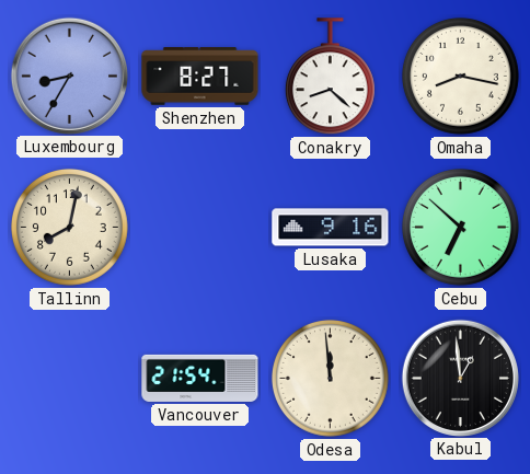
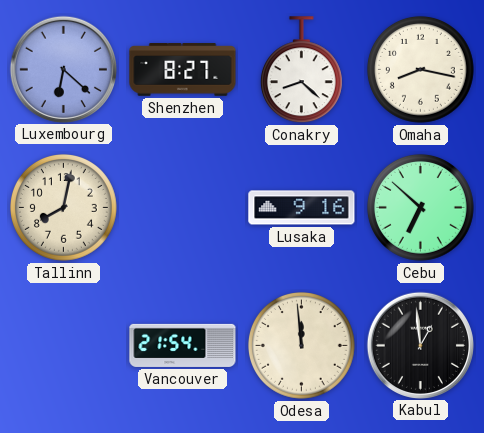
Luxembourg: 8:35 -> 6:22 (63, 69)
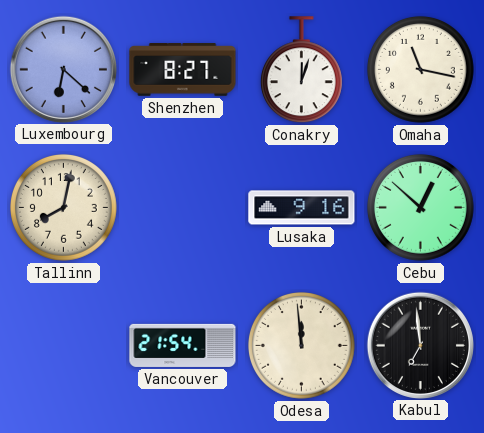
Conakry: 8:22 -> 12:03 (301, 70)
Omaha: 8:17 -> 11:17 (420, 69)
Cebu: 6:52 -> 12:52 (420, 207)
Kabul: 12:59 -> 6:59 (420, 345)
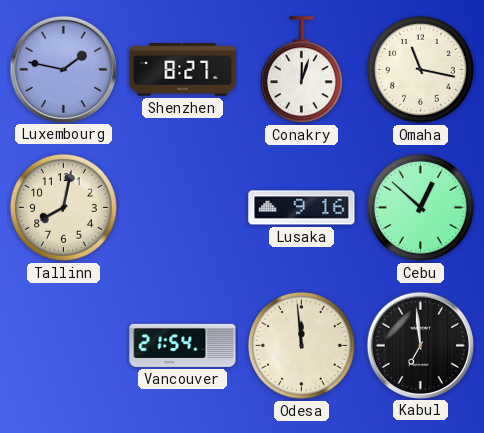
Luxembourg: 6:22 -> 1:47 (63, 69)
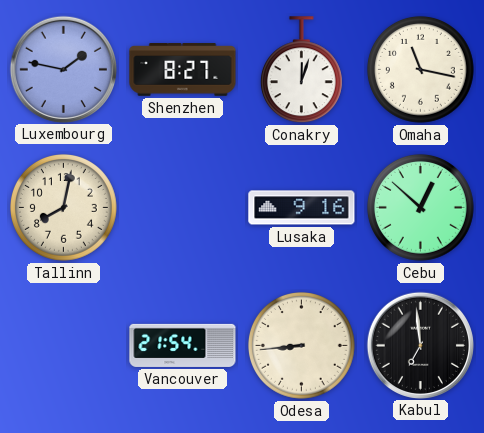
Odesa: 11:59 -> 8:44 (301, 345)
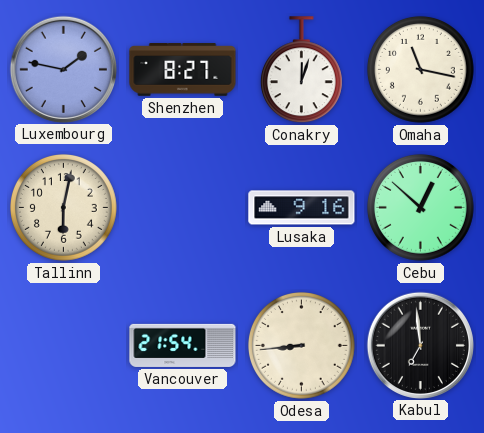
Tallinn: 8:02 -> 6:02 (63, 207)
